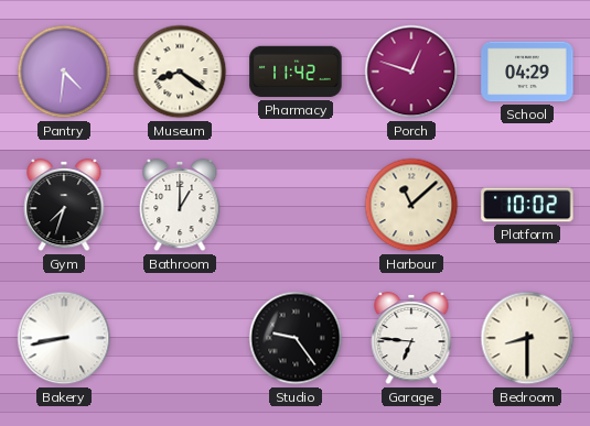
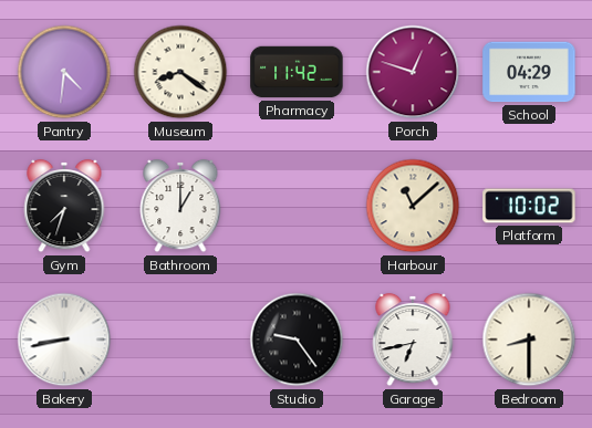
Garage: 6:46 -> 6:43 (413, 340)
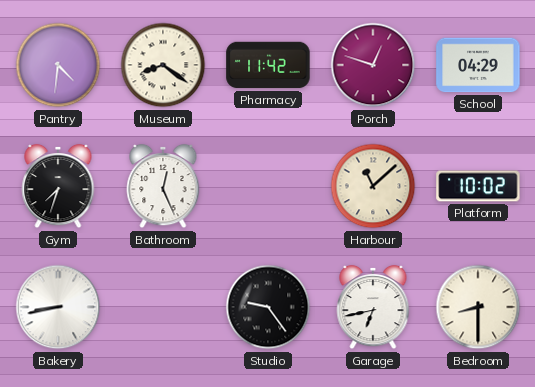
Bathroom: 1:00 -> 12:26 (163, 186)
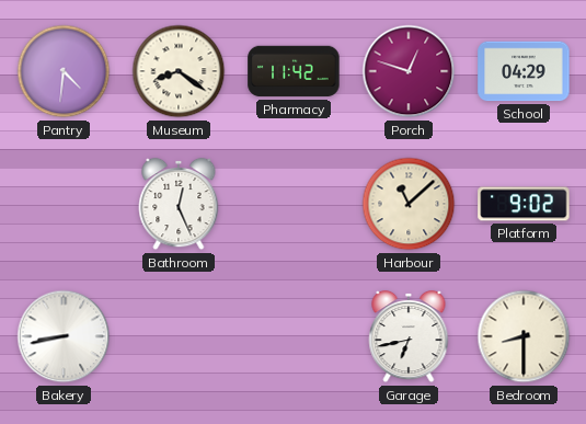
Gym: 7:33 -> none (58, 186)
Platform: 10:02 -> 9:02 (524, 204)
Studio: 9:24 -> none (268, 307)
